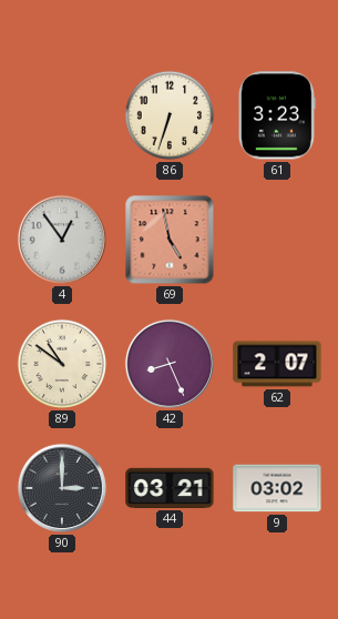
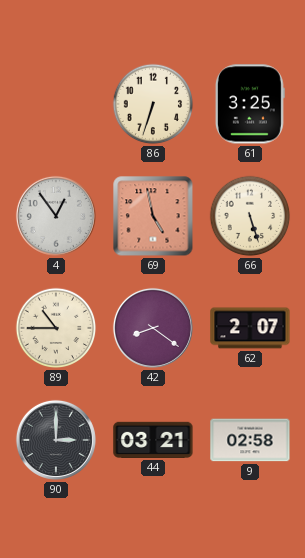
61: 3:23 -> 3:25 (250, 104)
66: none -> 5:27 (250, 216)
89: 10:51 -> 10:45 (56, 328)
42: 8:26 -> 8:21 (153, 328)
9: 03:02 -> 02:58 (250, 440)
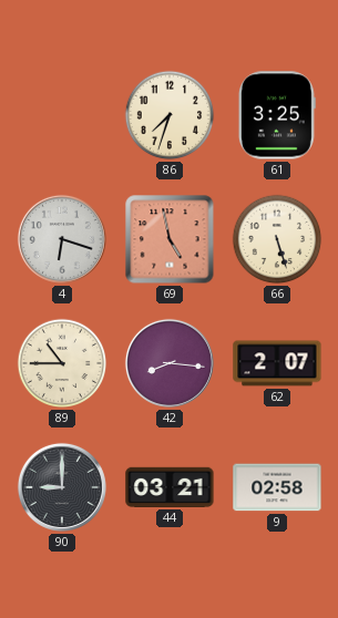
86: 6:33 -> 7:33 (170, 115)
4: 12:54 -> 6:18 (62, 239)
42: 8:21 -> 8:16 (170, 363)
90: 3:00 -> 9:00 (62, 487)
